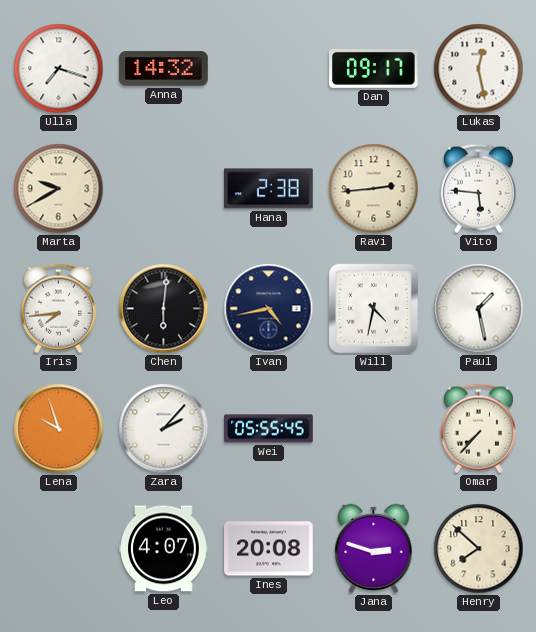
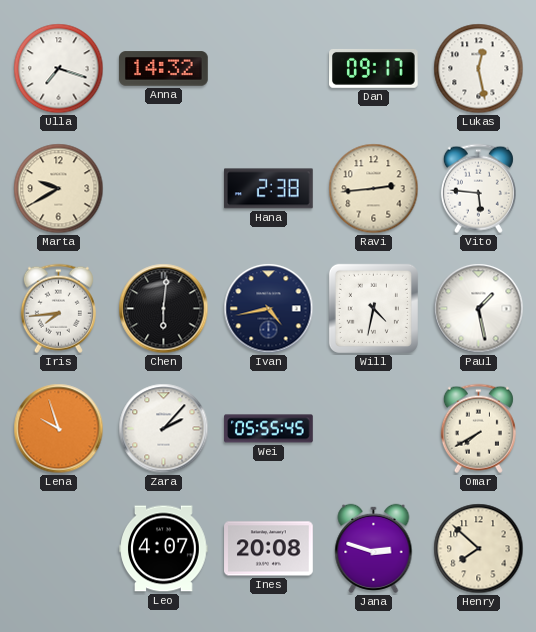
Omar: 7:37 -> 7:40 (478, 429)
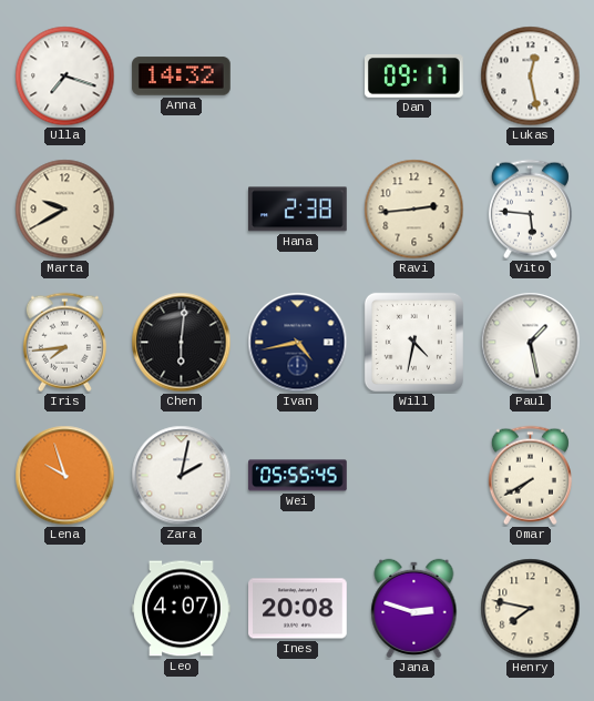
Zara: 2:07 -> 2:02 (182, 476)
Henry: 7:52 -> 7:47 (531, 609)
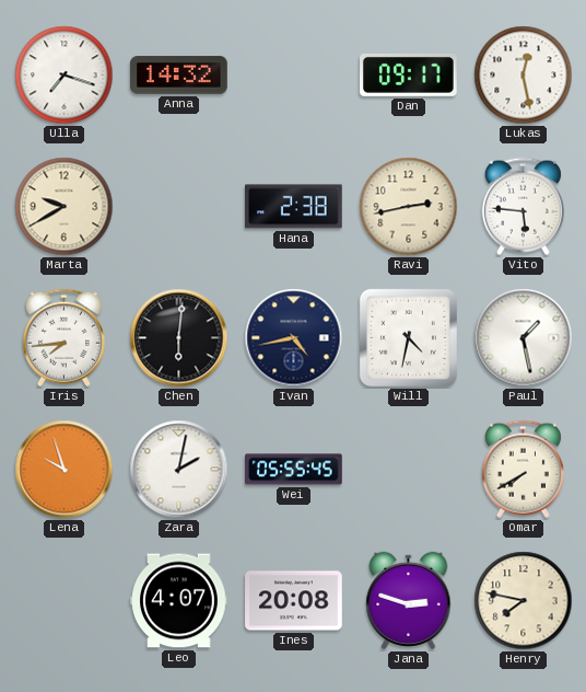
Ravi: 2:44 -> 2:43 (409, 207)
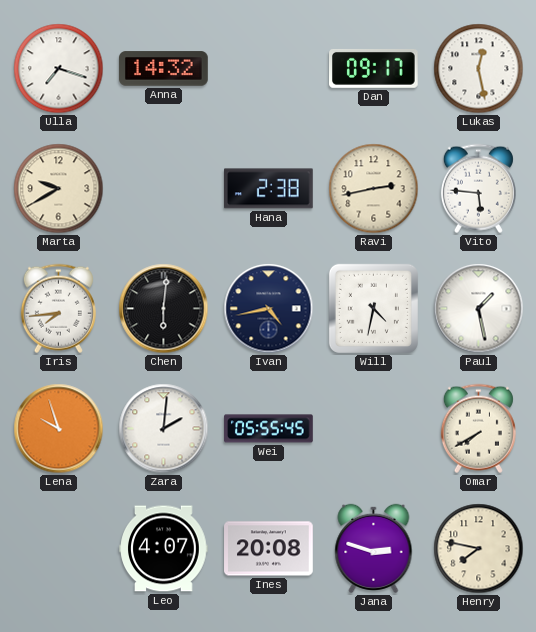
Zara: 2:02 -> 2:01 (164, 429)
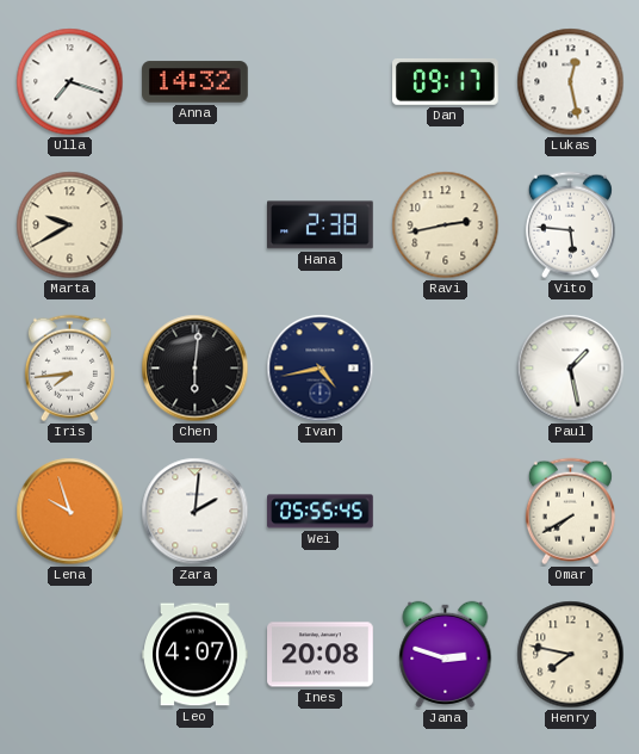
Will: 4:32 -> none (373, 308)
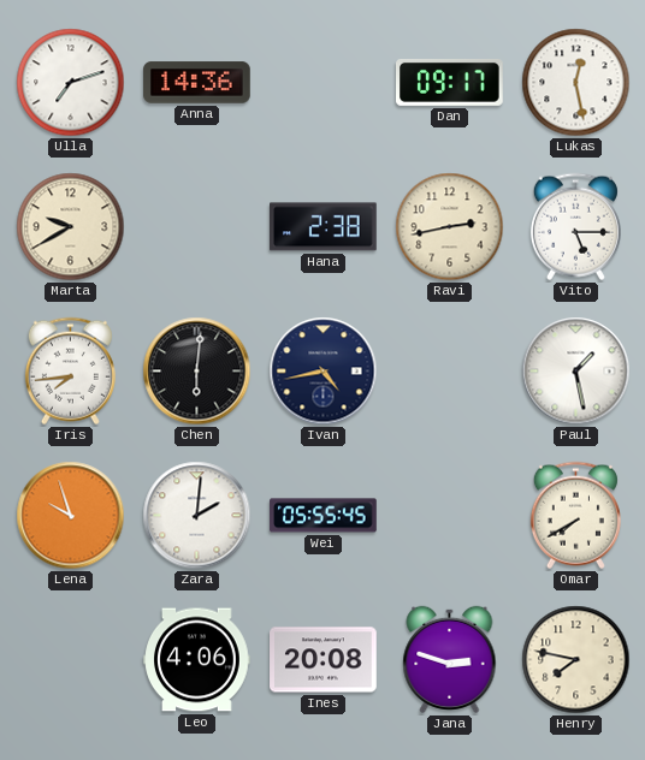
Ulla: 7:18 -> 7:12 (71, 83)
Anna: 14:32 -> 14:36 (197, 83)
Vito: 5:46 -> 5:15 (575, 227)
Leo: 4:07 -> 4:06 (197, 660)
